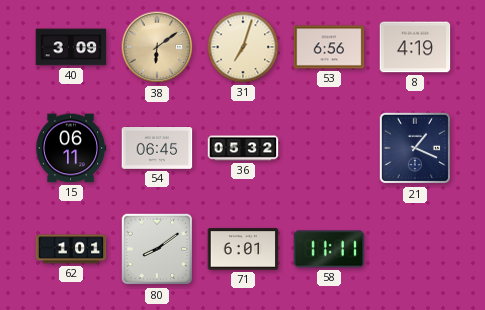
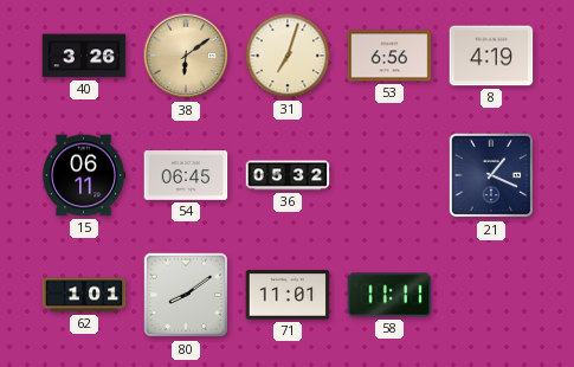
40: 3:09 -> 3:26 (84, 56)
71: 6:01 -> 11:01 (288, 295)
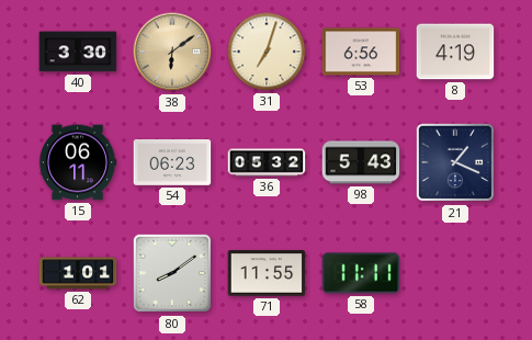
40: 3:26 -> 3:30 (78, 52)
54: 06:45 -> 06:23 (172, 163)
98: none -> 5:43 (361, 162)
71: 11:01 -> 11:55 (267, 273)
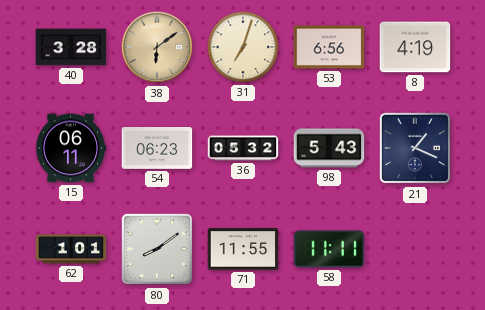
40: 3:30 -> 3:28 (71, 47)
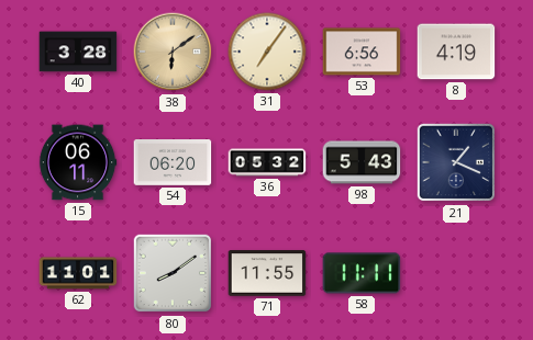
31: 7:03 -> 7:06 (267, 52)
54: 06:23 -> 06:20 (173, 163)
62: 1:01 -> 11:01 (78, 273)
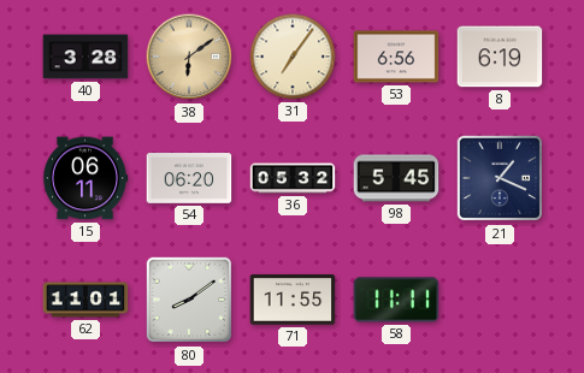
8: 4:19 -> 6:19 (500, 57)
98: 5:43 -> 5:45 (396, 178)
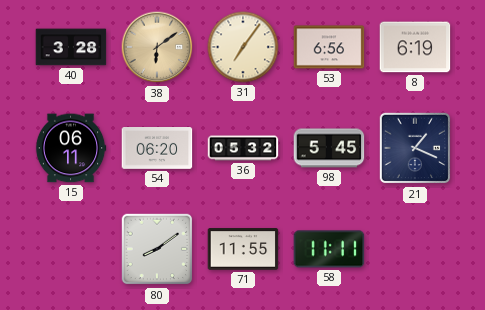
62: 11:01 -> none (85, 300)
